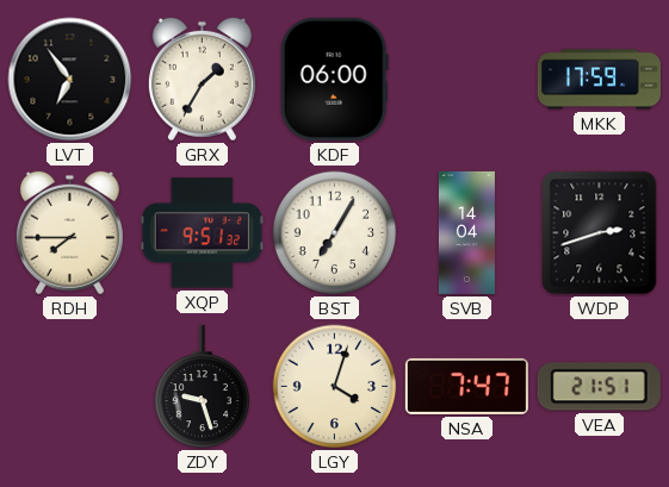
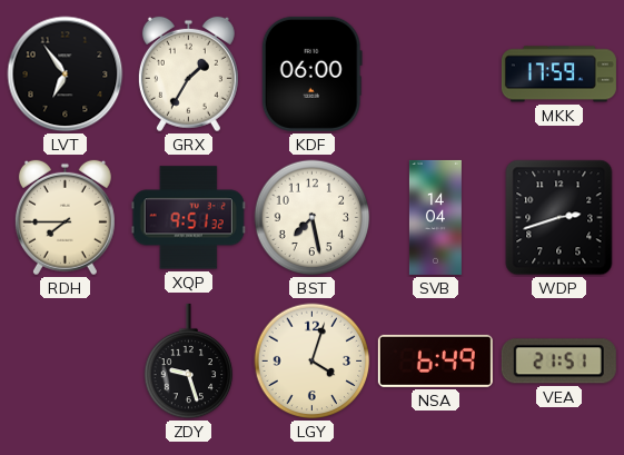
BST: 7:05 -> 7:28 (313, 218)
NSA: 7:47 -> 6:49 (435, 360)
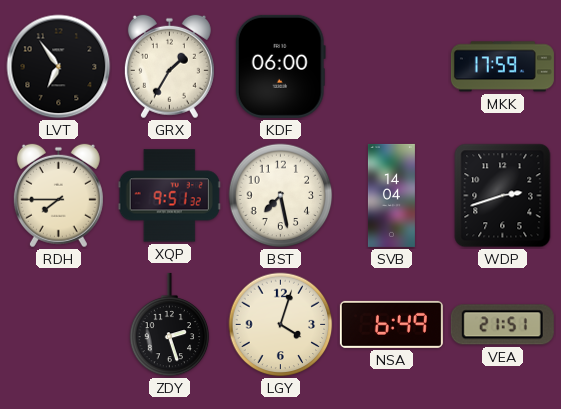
ZDY: 9:27 -> 2:27 (170, 325)
